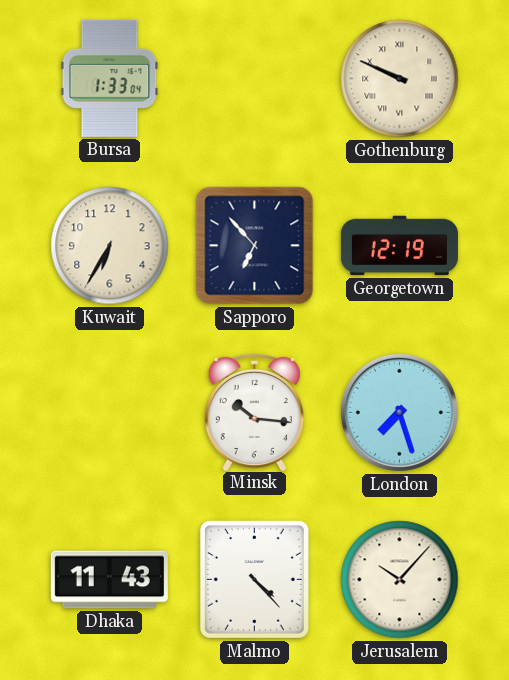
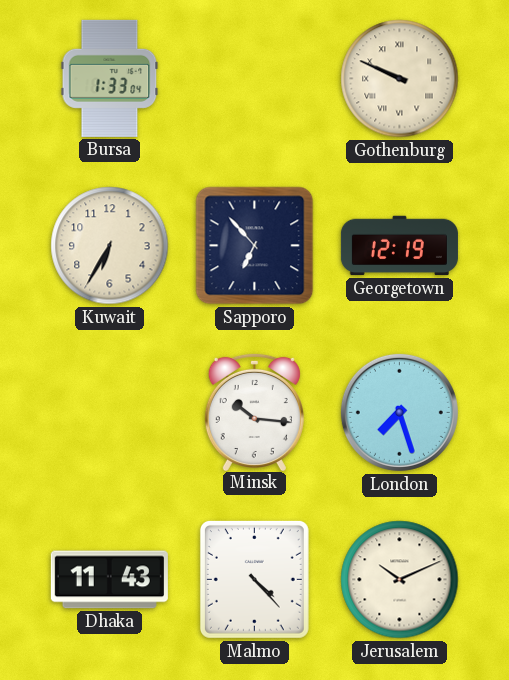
Jerusalem: 10:07 -> 10:11 (400, 580)
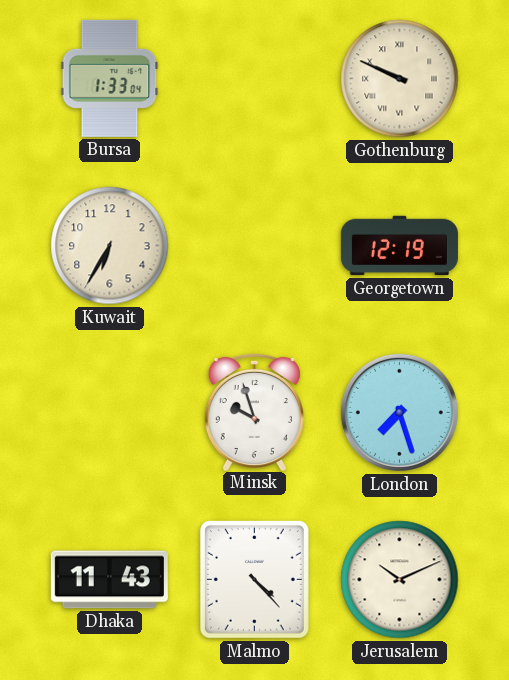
Sapporo: 6:53 -> none (255, 246)
Minsk: 10:16 -> 9:57 (254, 411)
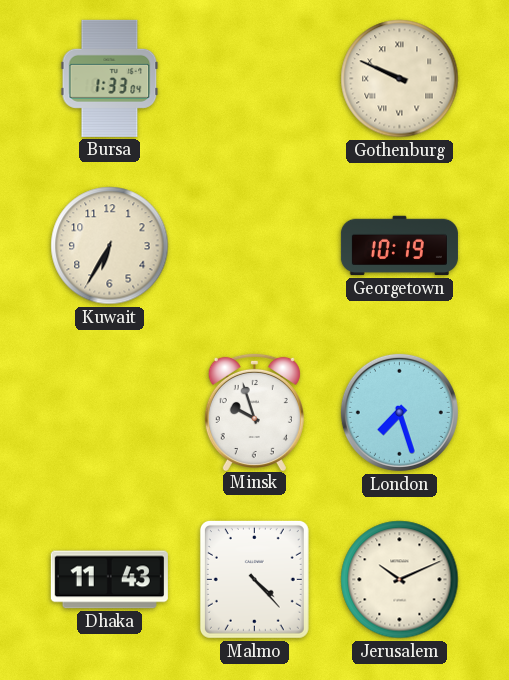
Georgetown: 12:19 -> 10:19 (399, 246)
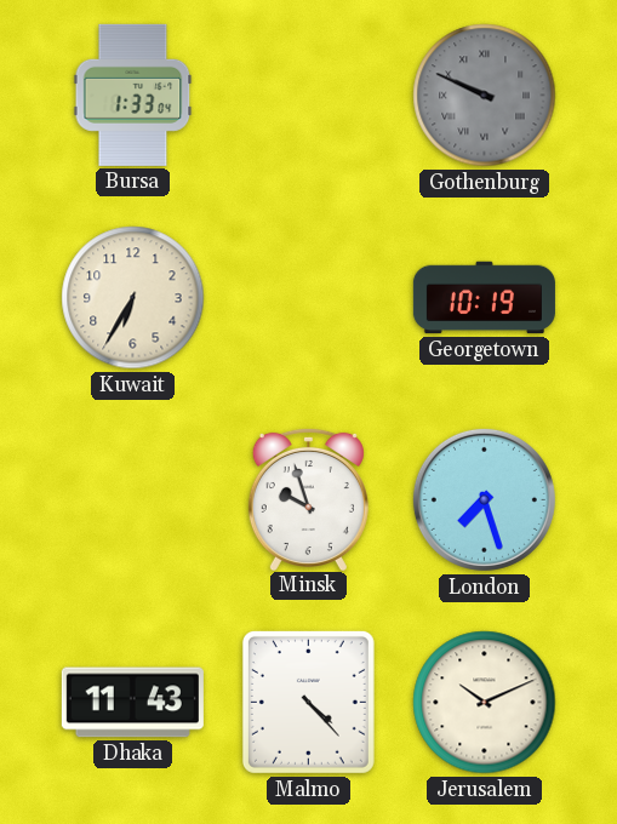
Gothenburg dial: cream -> grey (485, 96)
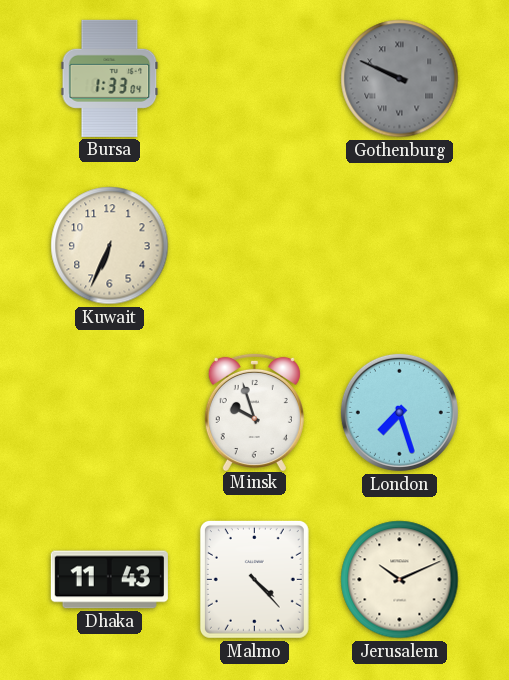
Kuwait: 6:35 -> 6:34 (110, 246)
Georgetown: 10:19 -> none (484, 298)
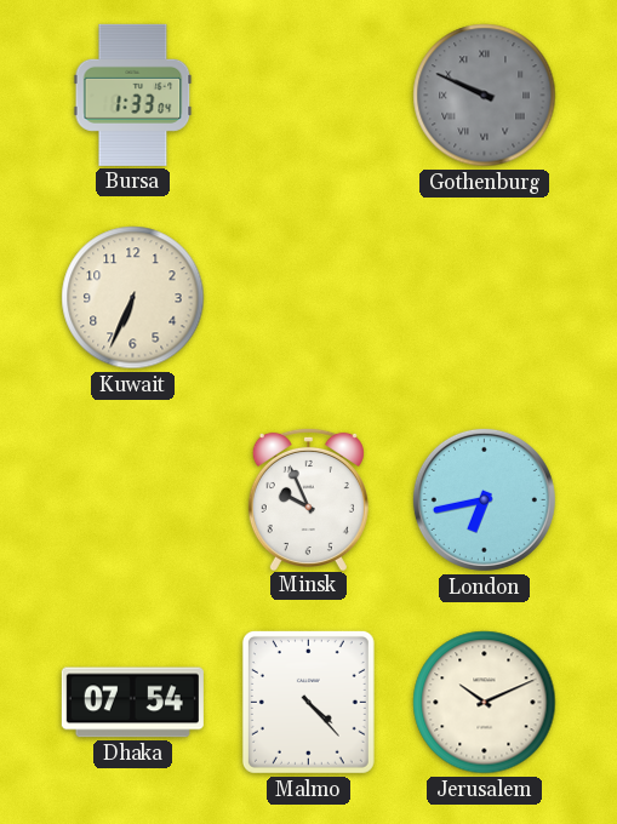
Minsk: 9:57 -> 9:56 (308, 498)
London: 7:27 -> 6:43 (484, 499)
Dhaka: 11:43 -> 07:54 (132, 703)
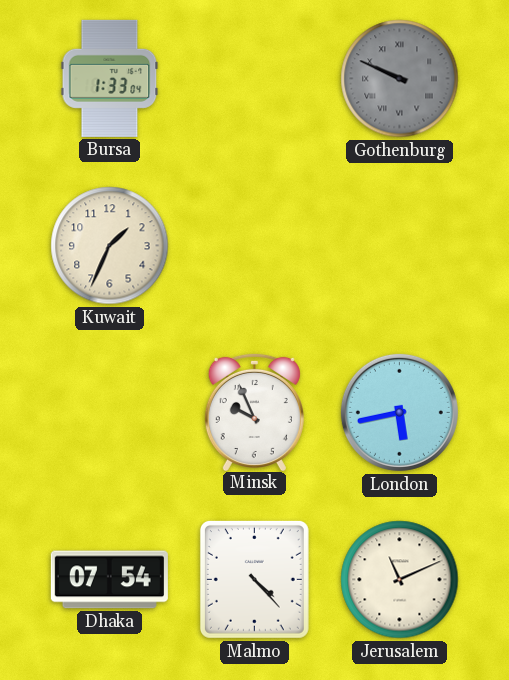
Kuwait: 6:34 -> 1:34 (110, 246)
London: 6:43 -> 5:43 (399, 412)
Jerusalem: 10:11 -> 11:11 (400, 580)
